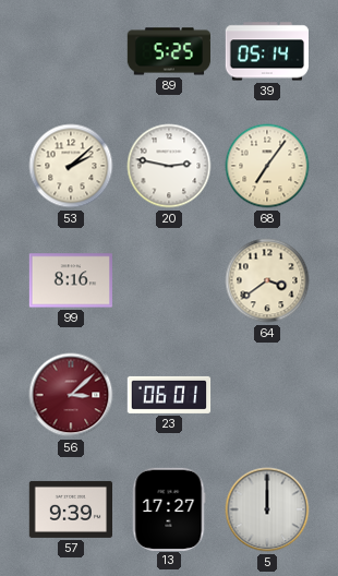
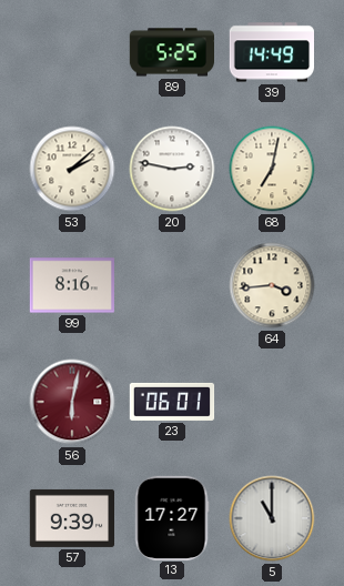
39: 05:14 -> 14:49 (272, 52)
68: 7:06 -> 7:02 (272, 169)
64: 3:39 -> 3:44 (272, 285)
56: 3:08 -> 6:02 (72, 402)
5: 12:00 -> 11:00 (272, 518)
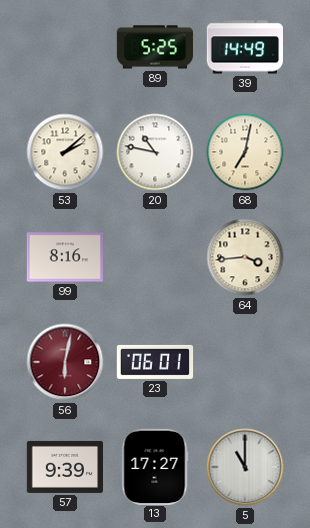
20: 2:47 -> 10:47 (155, 152)
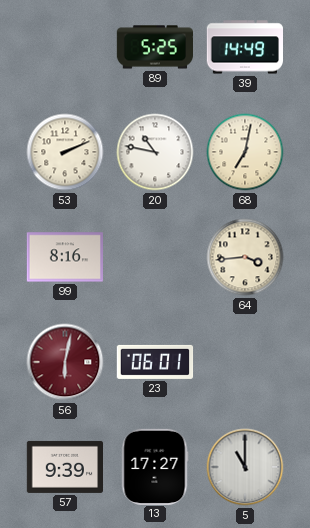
53: 2:08 -> 2:11 (65, 152)
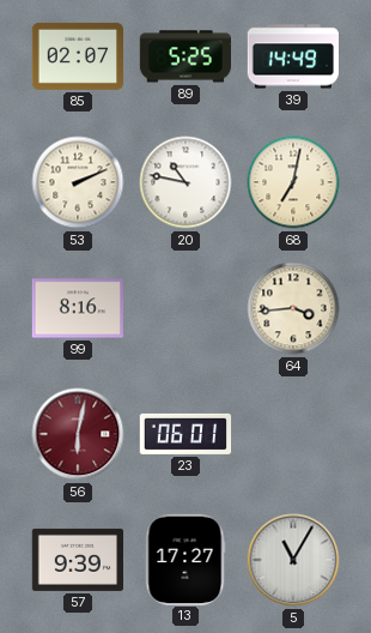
85: none -> 02:07 (77, 56)
5: 11:00 -> 11:05 (293, 560)
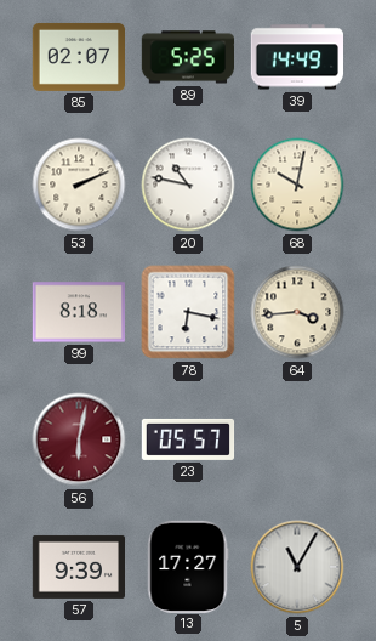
68: 7:02 -> 10:02 (297, 185)
99: 8:16 -> 8:18 (78, 312)
78: none -> 6:17 (188, 312)
23: 06:01 -> 05:57 (188, 439)
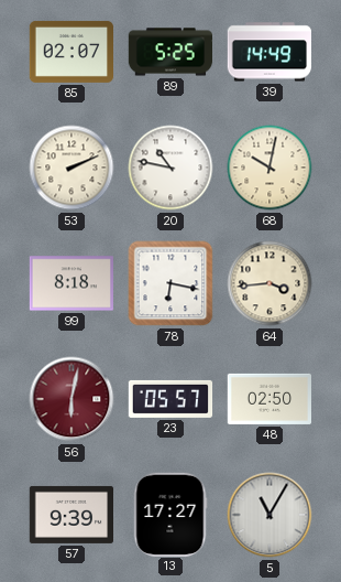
48: none -> 02:50 (268, 399)
